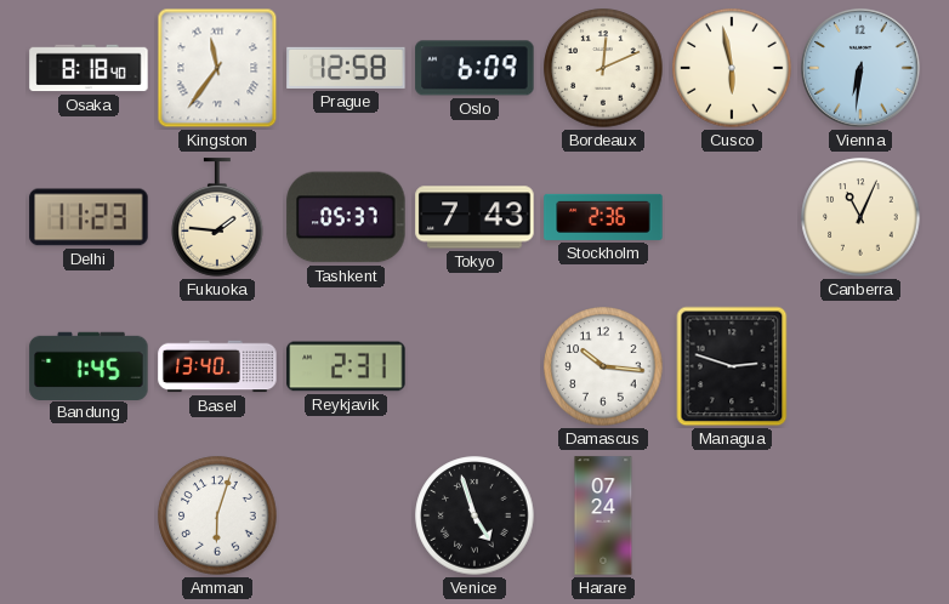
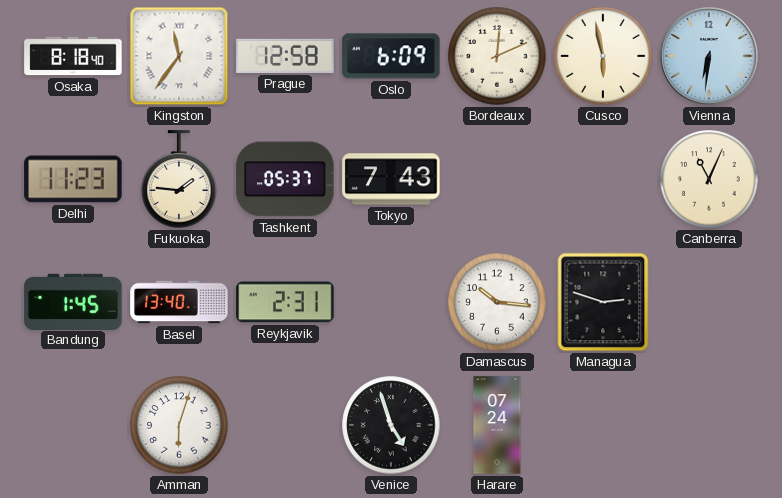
Stockholm: 2:36 -> none (603, 217)
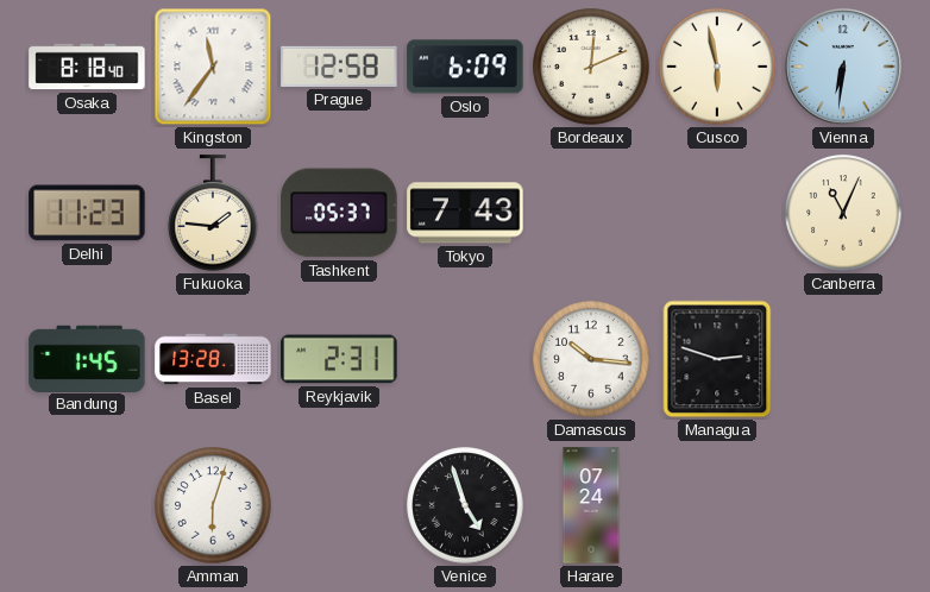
Basel: 13:40 -> 13:28 (213, 359)
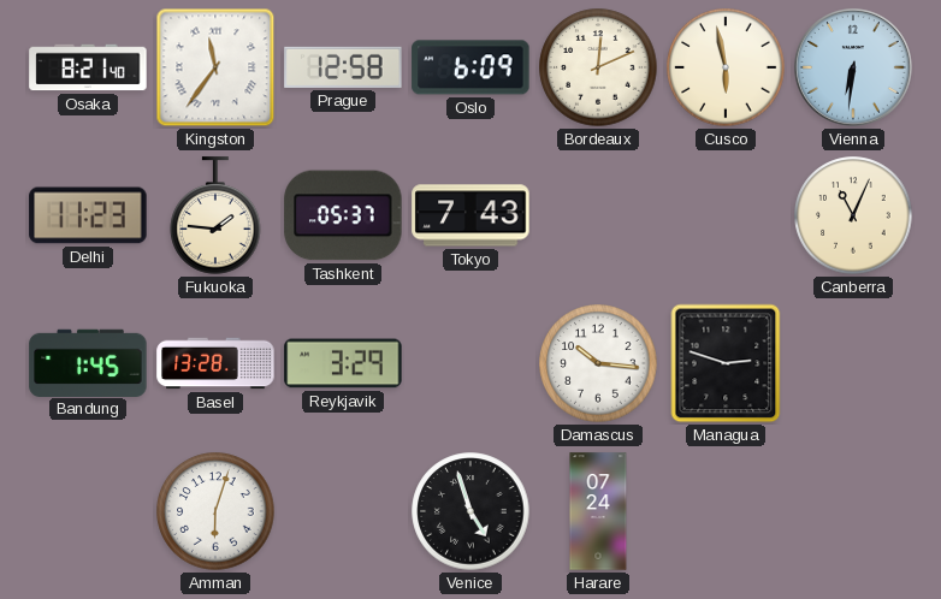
Osaka: 8:18 -> 8:21 (88, 67)
Reykjavik: 2:31 -> 3:29 (343, 363)
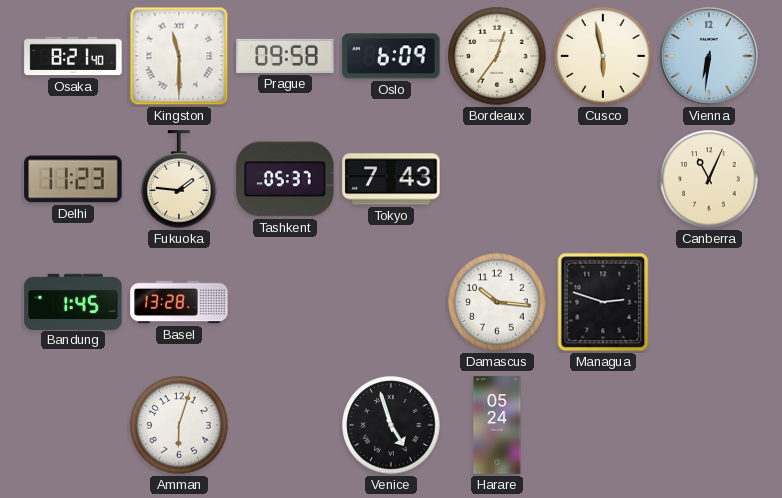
Kingston: 11:36 -> 11:30 (179, 56)
Prague: 12:58 -> 09:58 (285, 56)
Bordeaux: 12:11 -> 12:36 (497, 56)
Reykjavik: 3:29 -> none (343, 363)
Harare: 07:24 -> 05:24 (497, 425)
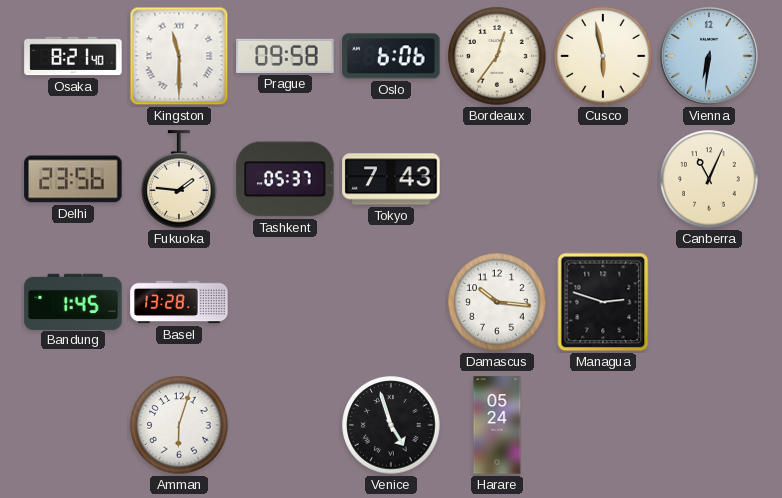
Oslo: 6:09 -> 6:06 (391, 56)
Delhi: 11:23 -> 23:56 (73, 179)
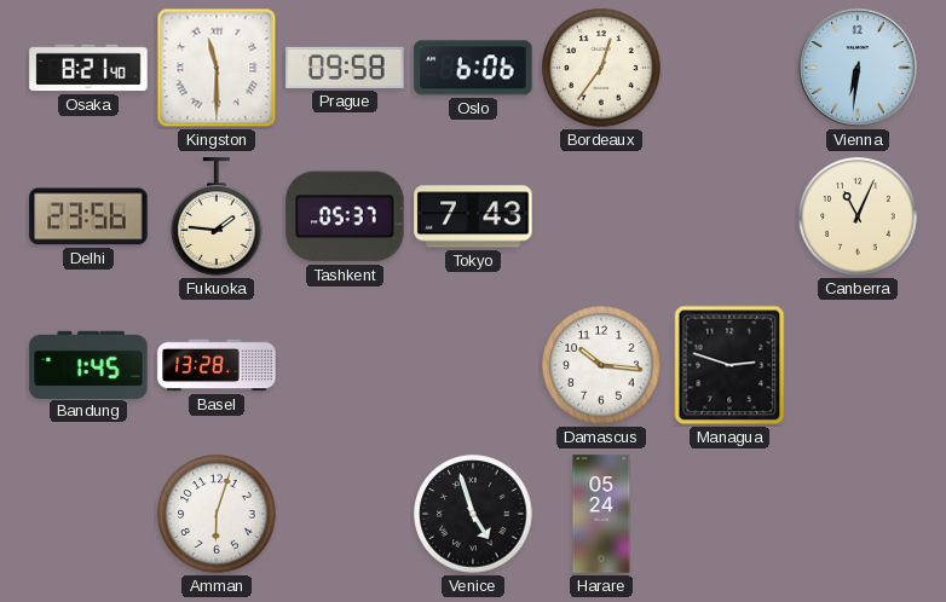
Cusco: 5:58 -> none (603, 56)
